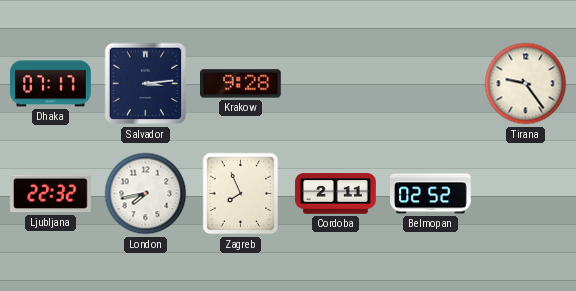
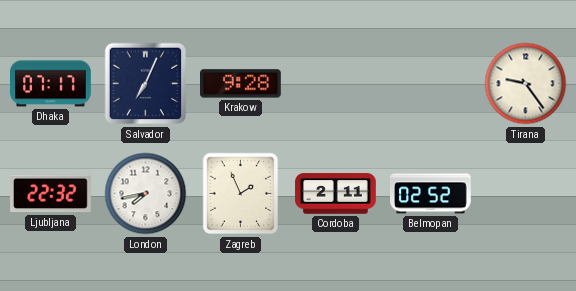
Salvador: 3:14 -> 7:04 (146, 84)
Zagreb: 7:56 -> 1:56 (241, 194)
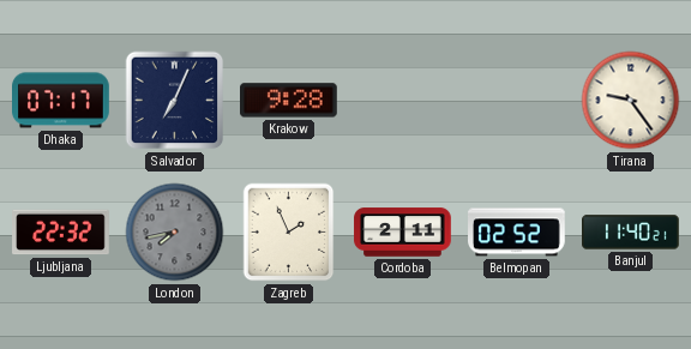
London dial: white -> grey (175, 233)
Banjul: none -> 11:40 (631, 233)
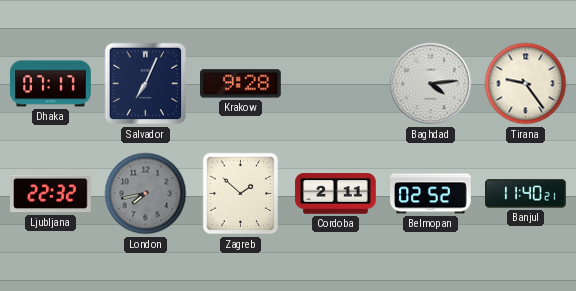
Baghdad: none -> 4:14 (431, 84)
Zagreb: 1:56 -> 1:52 (241, 194)
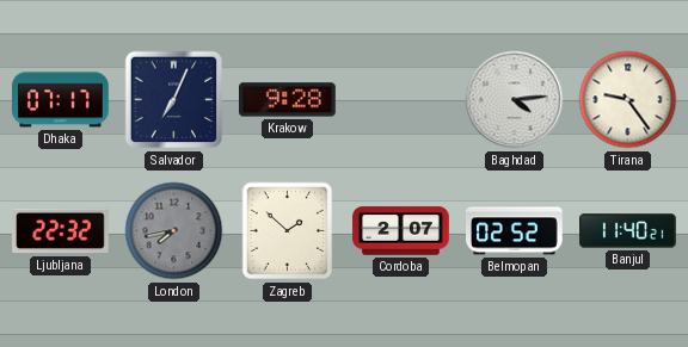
Cordoba: 2:11 -> 2:07 (401, 231)
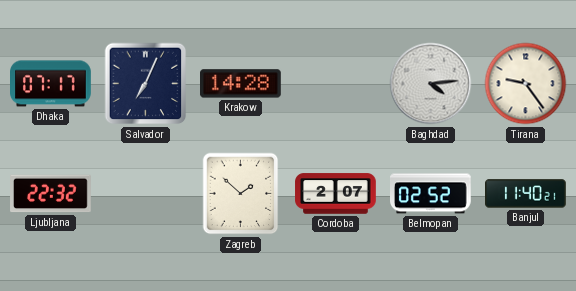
Krakow: 9:28 -> 14:28 (241, 84)
London: 7:43 -> none (174, 231)
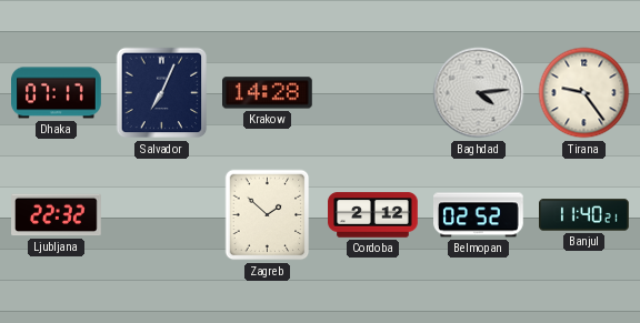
Cordoba: 2:07 -> 2:12 (373, 215)
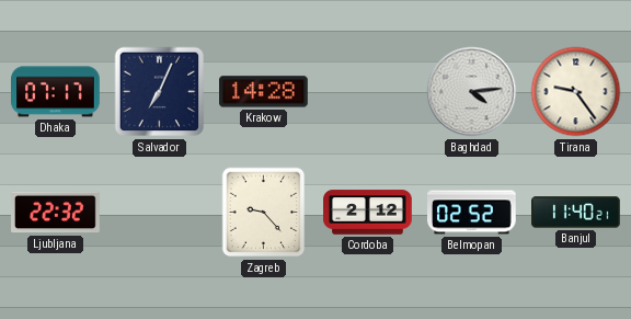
Zagreb: 1:52 -> 9:23 (264, 213)
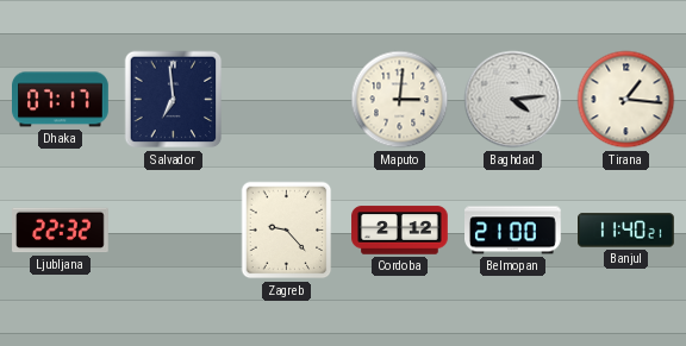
Salvador: 7:04 -> 6:59 (174, 100)
Krakow: 14:28 -> none (264, 92)
Maputo: none -> 3:01 (400, 100)
Tirana: 9:24 -> 1:16 (626, 100)
Belmopan: 02:52 -> 21:00 (513, 231)
